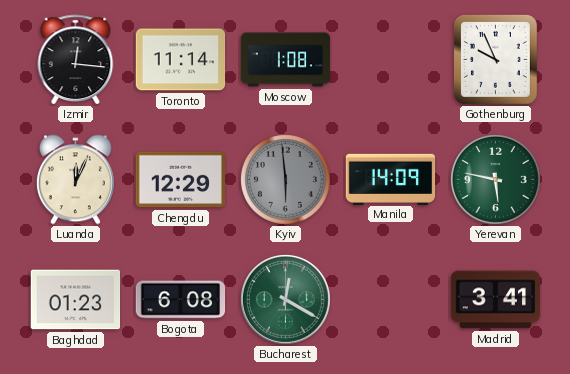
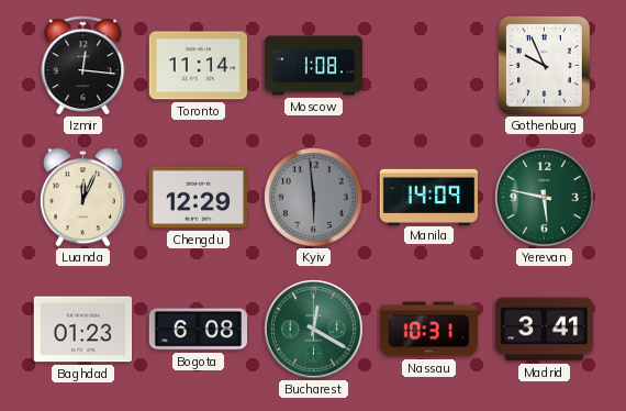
Nassau: none -> 10:31 (429, 330)
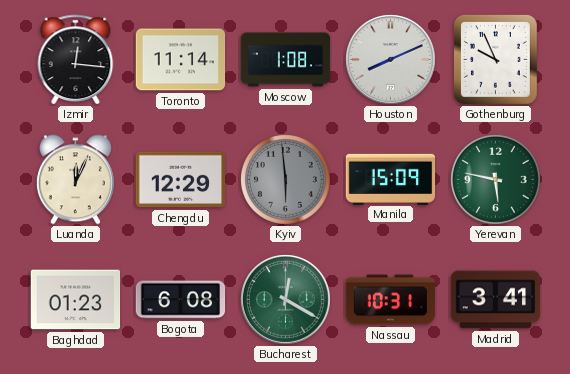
Houston: none -> 8:11 (391, 60)
Manila: 14:09 -> 15:09 (391, 179)
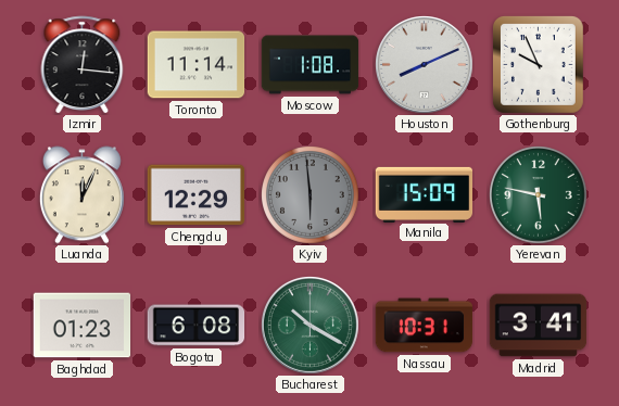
Bucharest: 12:20 -> 10:20 (311, 326)
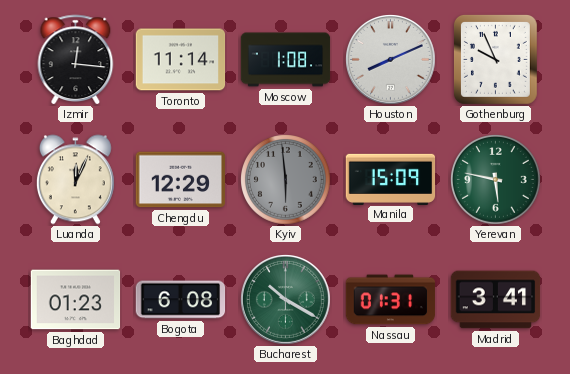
Nassau: 10:31 -> 01:31 (391, 300)
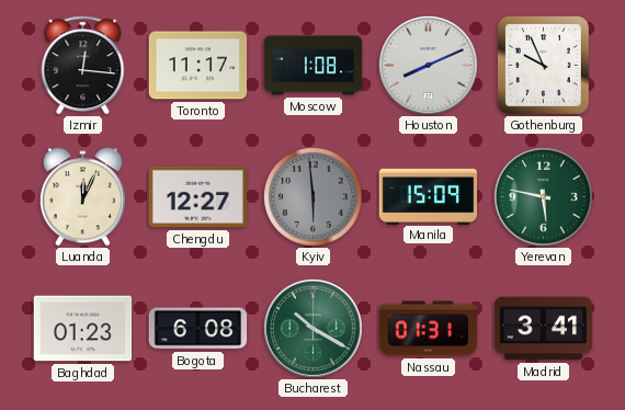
Toronto: 11:14 -> 11:17 (198, 66)
Chengdu: 12:29 -> 12:27 (198, 197)
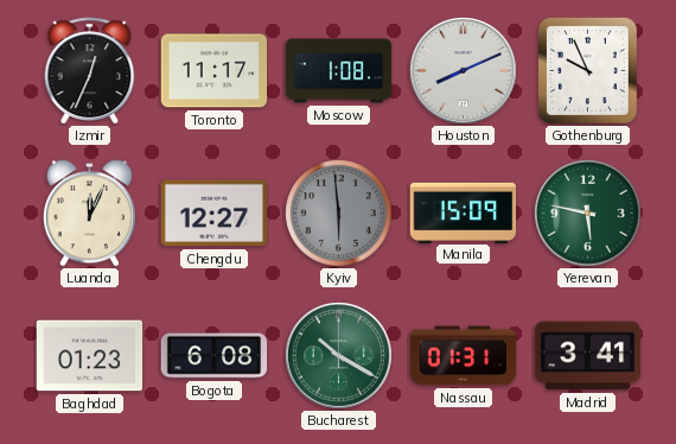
Izmir: 12:16 -> 12:34 (90, 71)
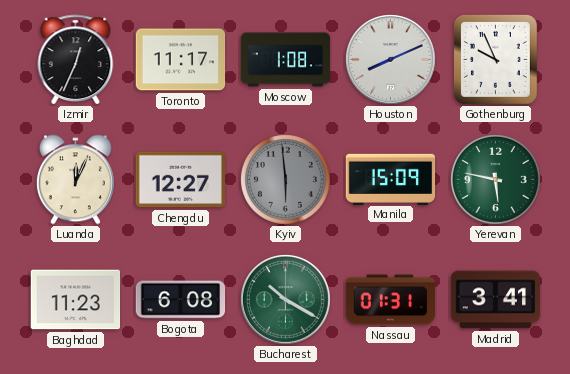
Baghdad: 01:23 -> 11:23 (76, 300)
